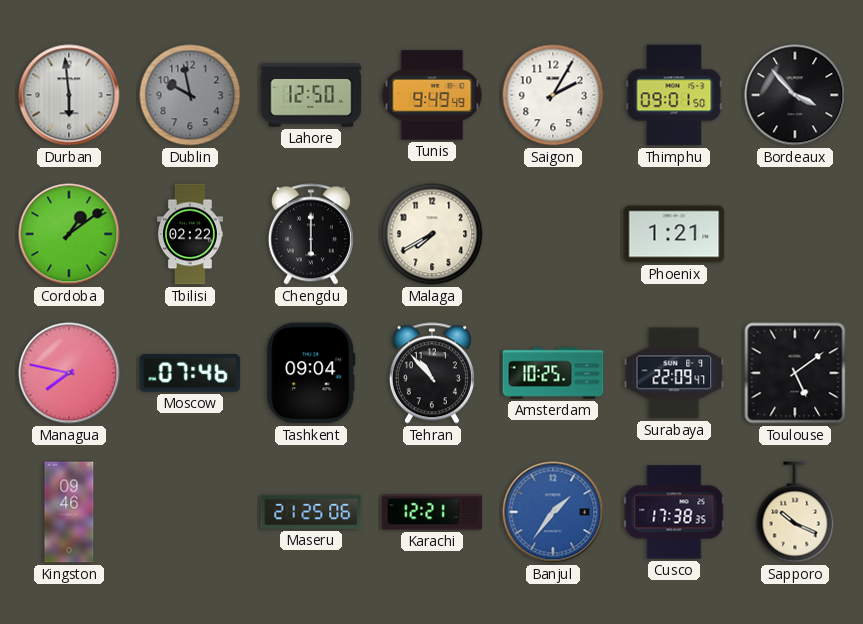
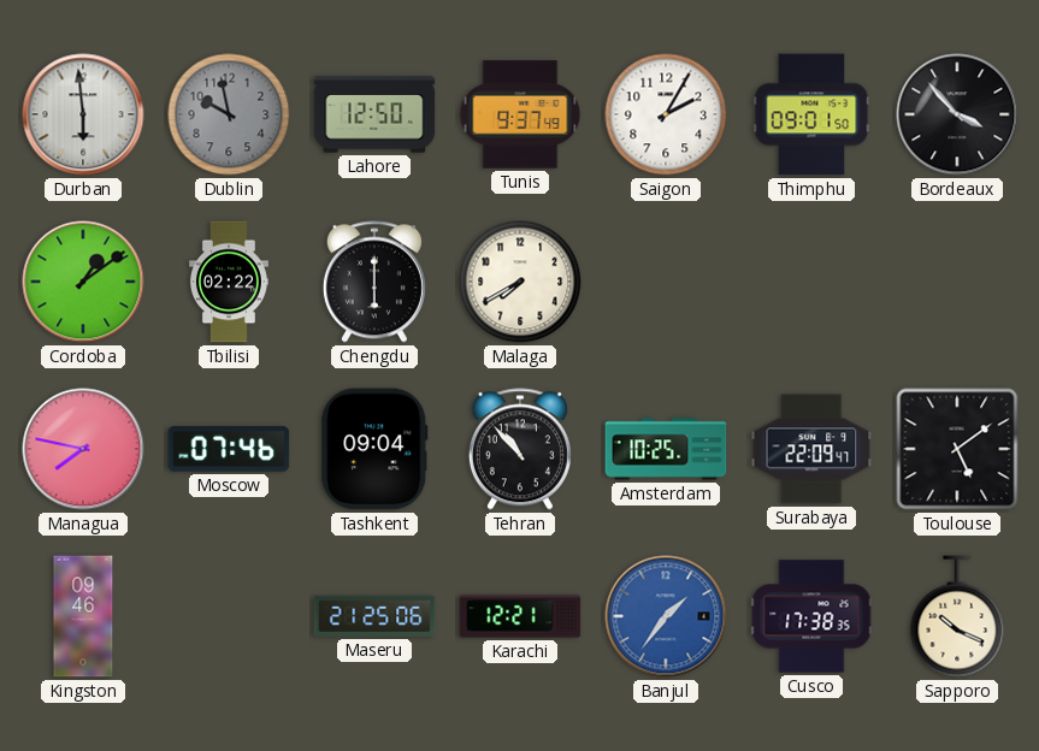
Tunis: 9:49 -> 9:37 (520, 114)
Phoenix: 1:21 -> none (674, 234)
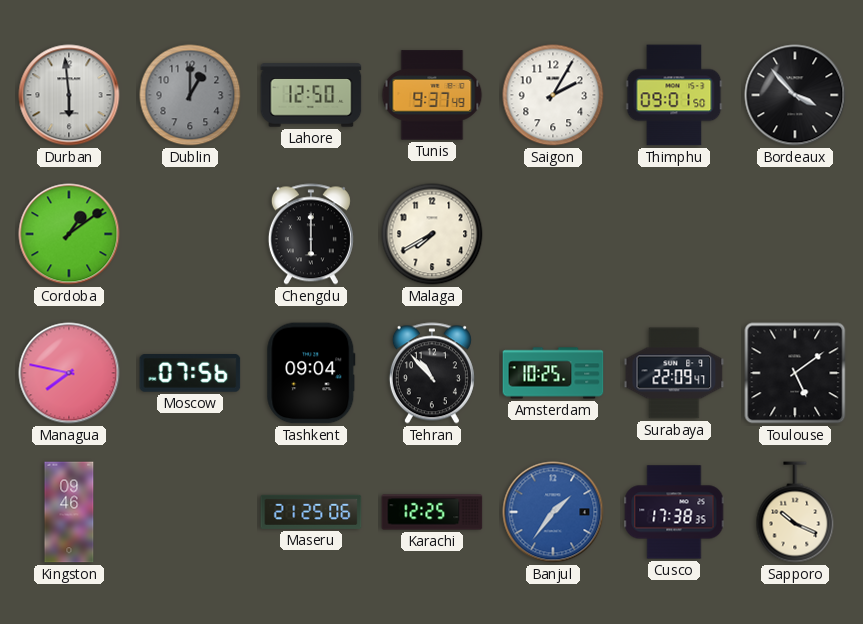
Dublin: 9:58 -> 1:00 (190, 95)
Tbilisi: 02:22 -> none (229, 282)
Moscow: 07:46 -> 07:56 (190, 374)
Karachi: 12:21 -> 12:25 (432, 512)
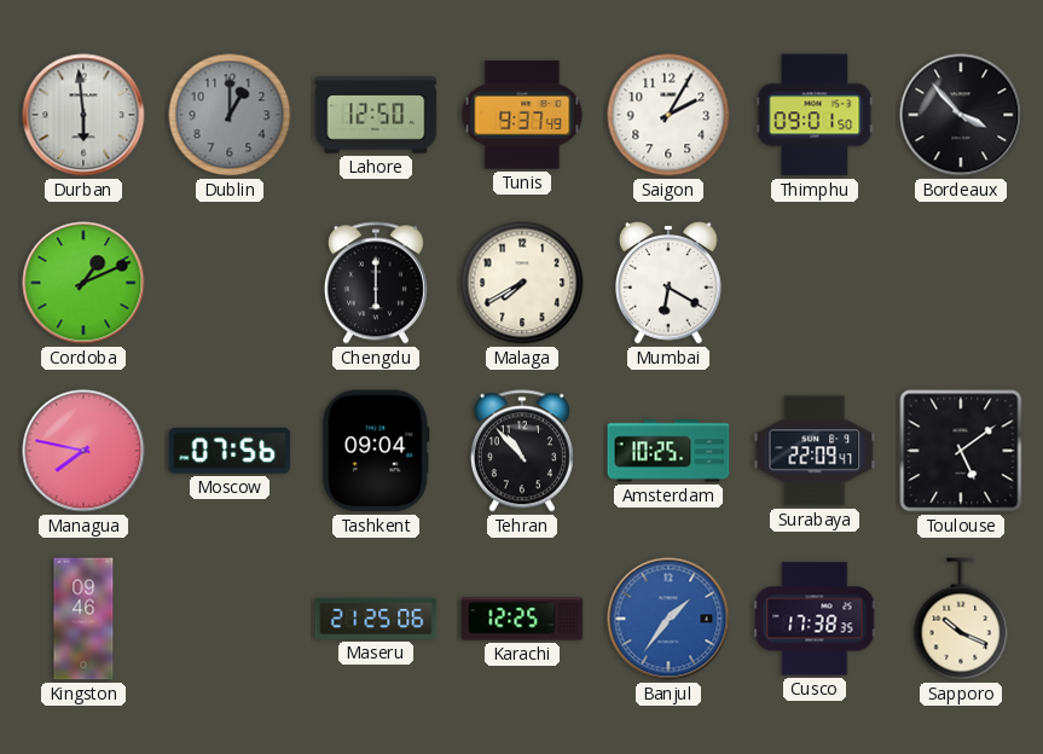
Cordoba: 1:09 -> 1:11 (83, 283)
Mumbai: none -> 6:20 (670, 283)
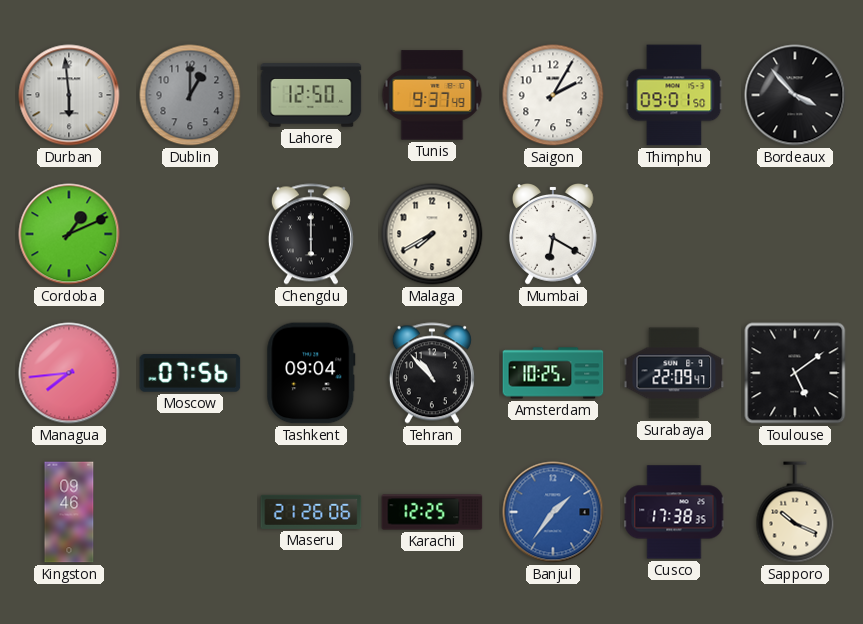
Managua: 7:47 -> 7:44 (69, 373)
Maseru: 21:25 -> 21:26 (311, 512)
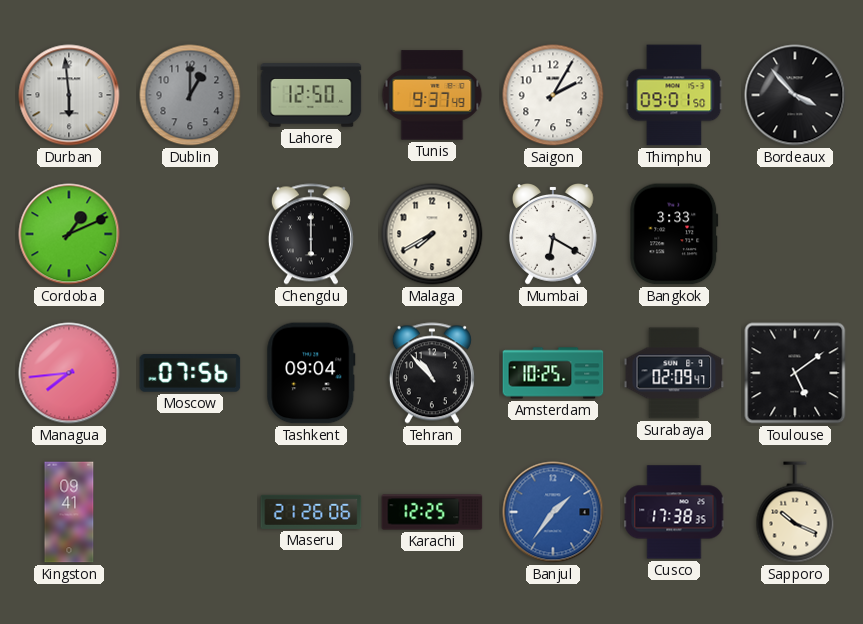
Bangkok: none -> 3:33 (674, 234)
Surabaya: 22:09 -> 02:09 (674, 373)
Kingston: 09:46 -> 09:41 (69, 512)
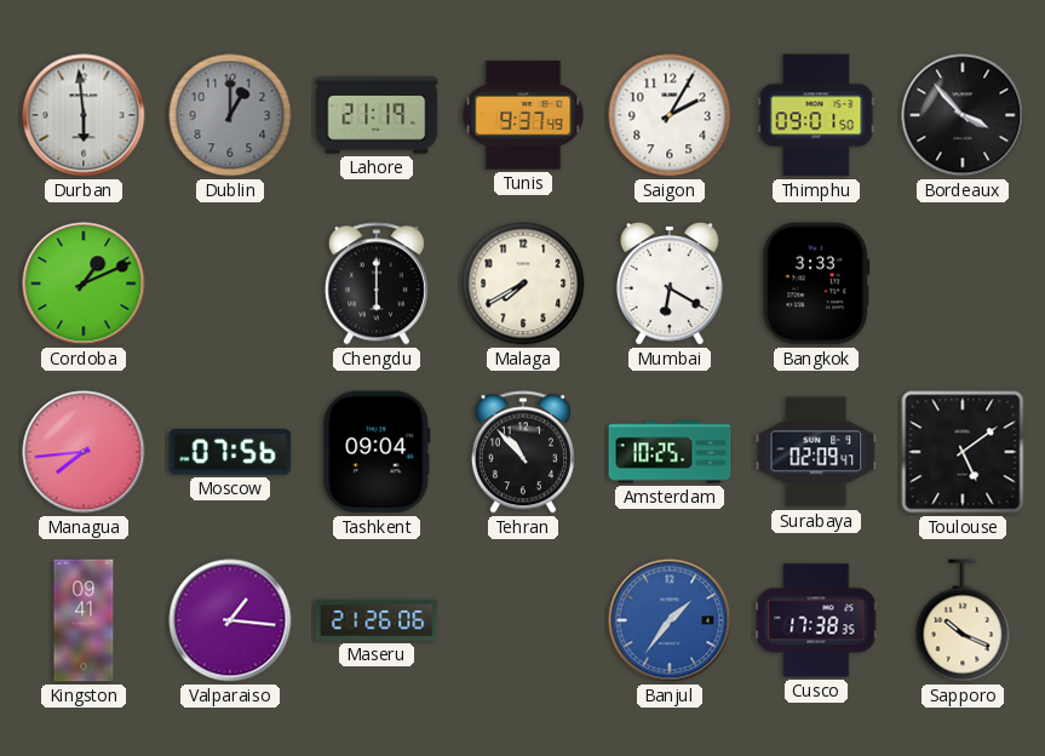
Lahore: 12:50 -> 21:19 (377, 115)
Valparaiso: none -> 1:16 (230, 620)
Karachi: 12:25 -> none (432, 512)
